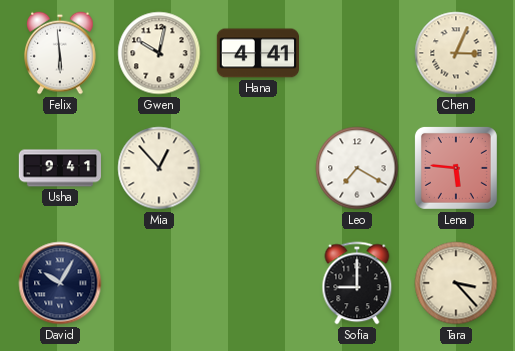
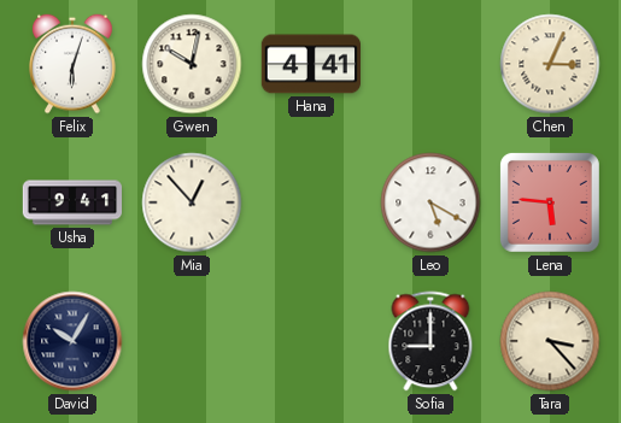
Felix: 5:59 -> 6:03 (72, 64)
Leo: 7:20 -> 5:20 (430, 202)
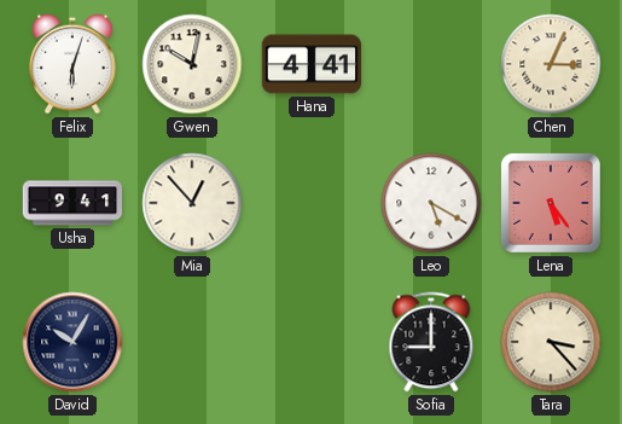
Lena: 5:46 -> 5:24 (551, 203)
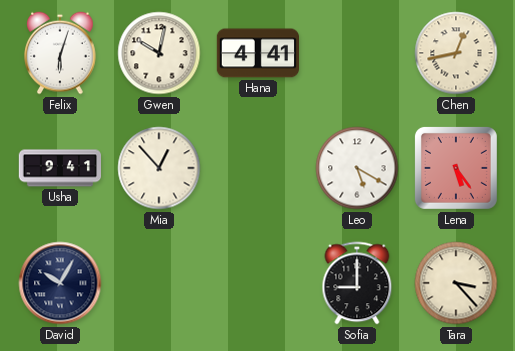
Chen: 3:04 -> 12:43 (456, 53)
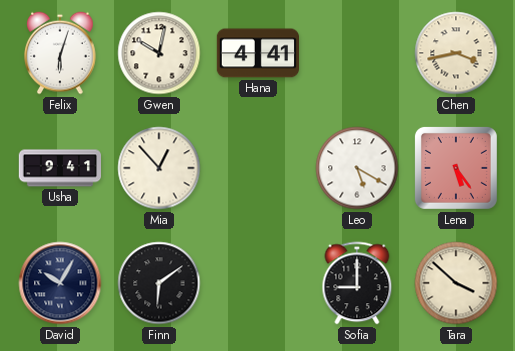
Chen: 12:43 -> 3:43 (456, 53)
Finn: none -> 6:09 (159, 283)
Tara: 3:23 -> 3:52 (456, 283)
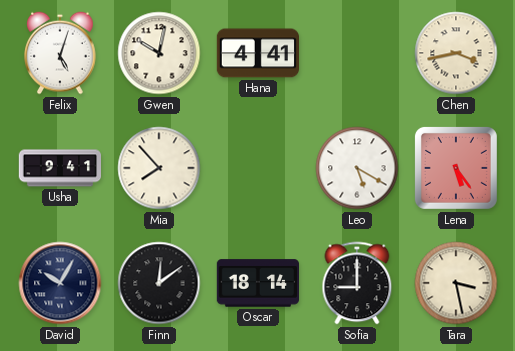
Felix: 6:03 -> 5:03 (60, 53)
Mia: 12:53 -> 7:53 (159, 168)
Finn: 6:09 -> 12:09 (159, 283)
Oscar: none -> 18:14 (257, 283)
Tara: 3:52 -> 3:28 (456, 283)
